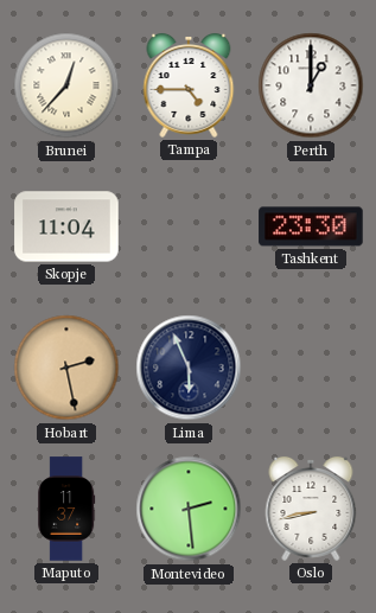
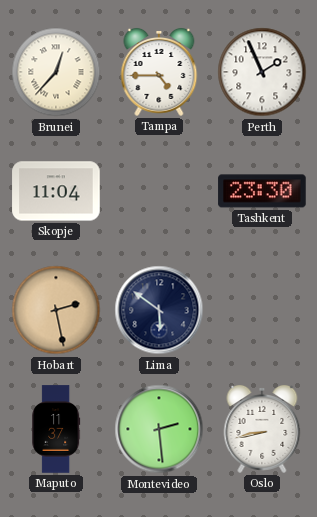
Perth: 1:00 -> 1:56 (262, 72)
Lima: 5:56 -> 5:51 (159, 310)
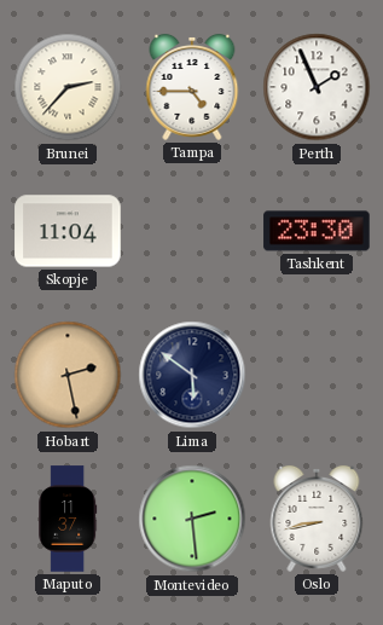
Brunei: 12:37 -> 2:37 (68, 87)
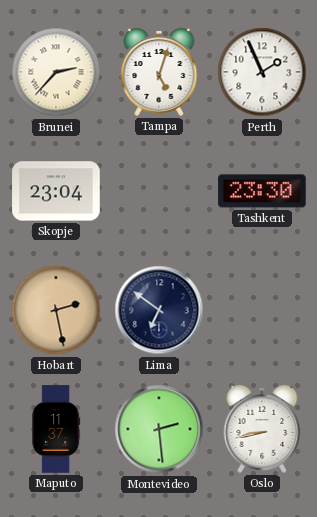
Tampa: 4:45 -> 5:03 (159, 72)
Skopje: 11:04 -> 23:04 (56, 191)
Lima: 5:51 -> 6:51 (159, 310)
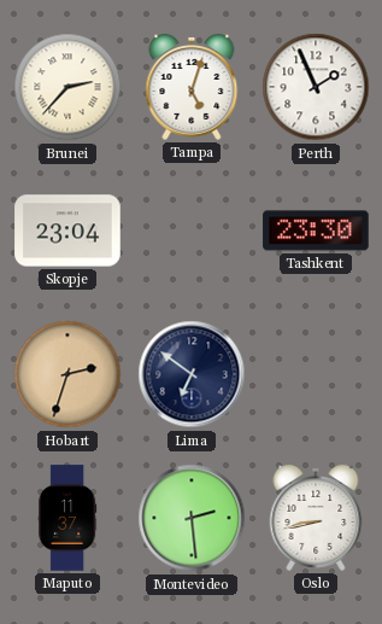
Hobart: 2:28 -> 2:33 (67, 374)
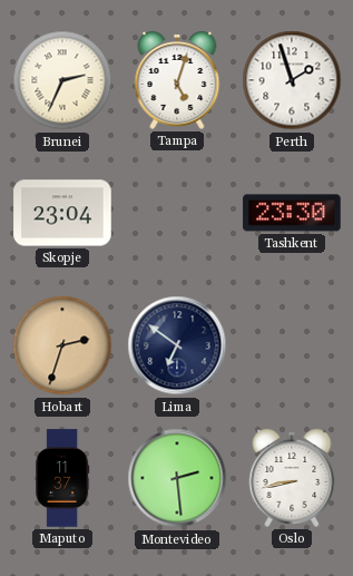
Brunei: 2:37 -> 2:34 (62, 80)
Perth: 1:56 -> 1:57 (292, 80)
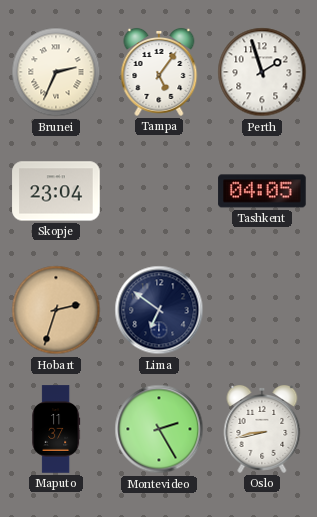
Tampa: 5:03 -> 5:06 (159, 72)
Tashkent: 23:30 -> 04:05 (262, 191)
Montevideo: 2:29 -> 2:25 (159, 429)
